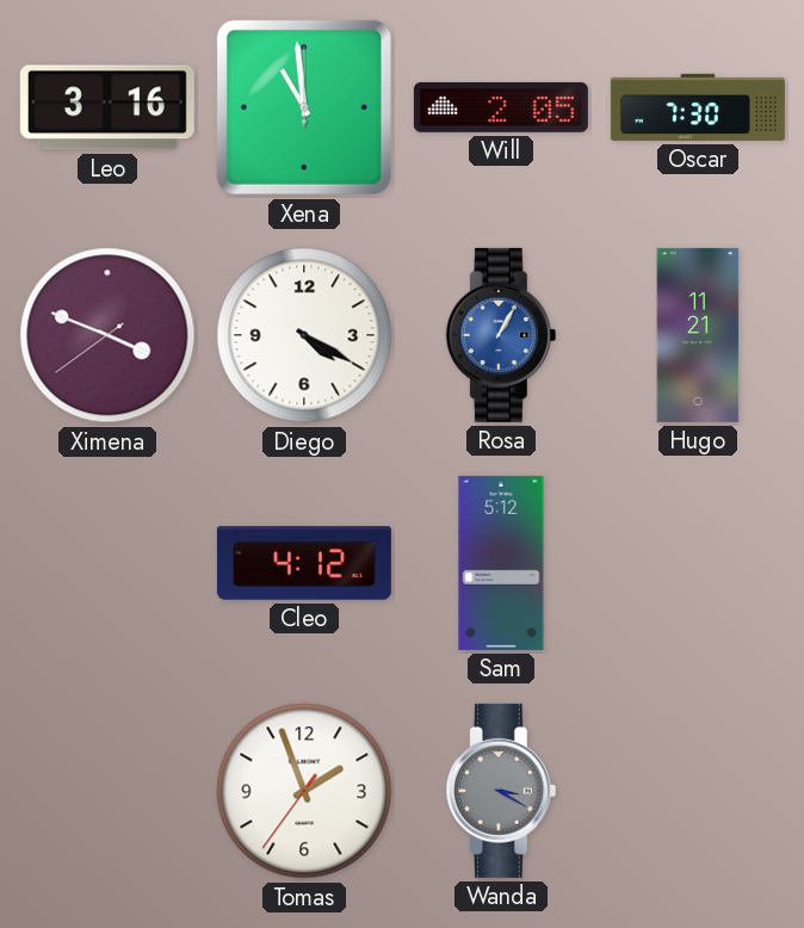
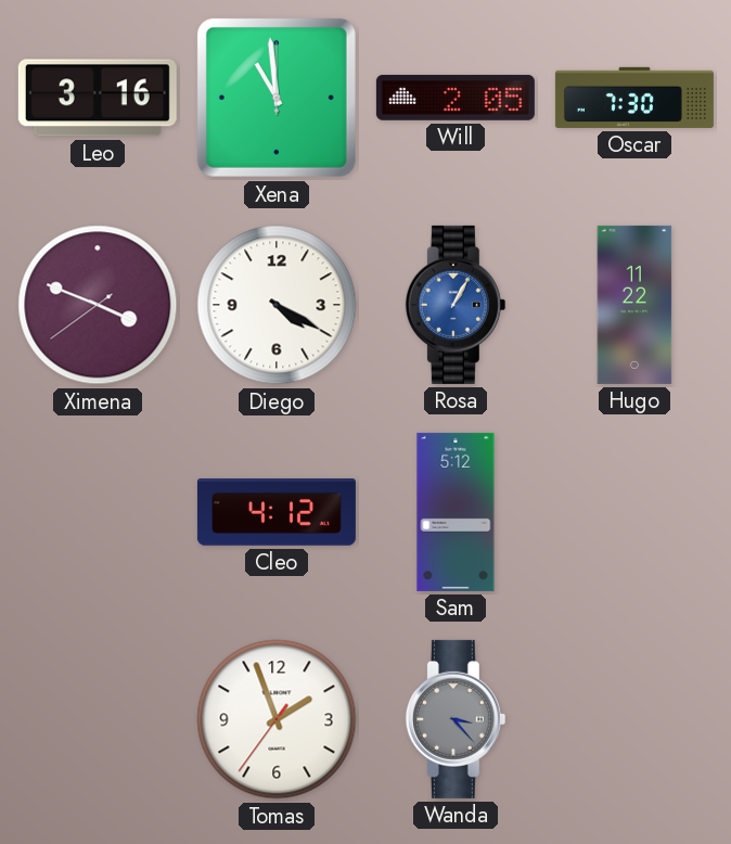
Hugo: 11:21 -> 11:22 (634, 305)
Wanda: 3:20 -> 3:23 (456, 719)
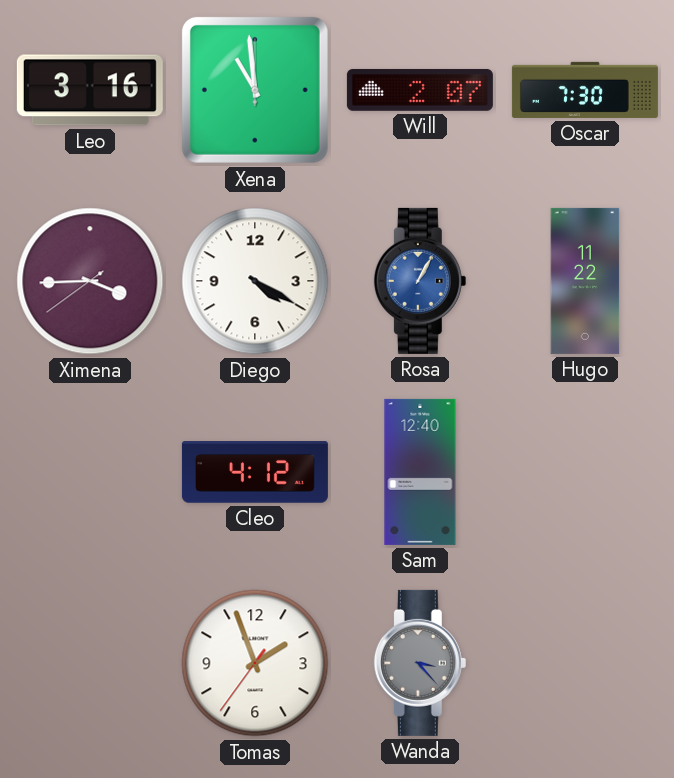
Will: 2:05 -> 2:07 (420, 90)
Ximena: 3:48 -> 3:44 (90, 281)
Sam: 5:12 -> 12:40 (420, 472)
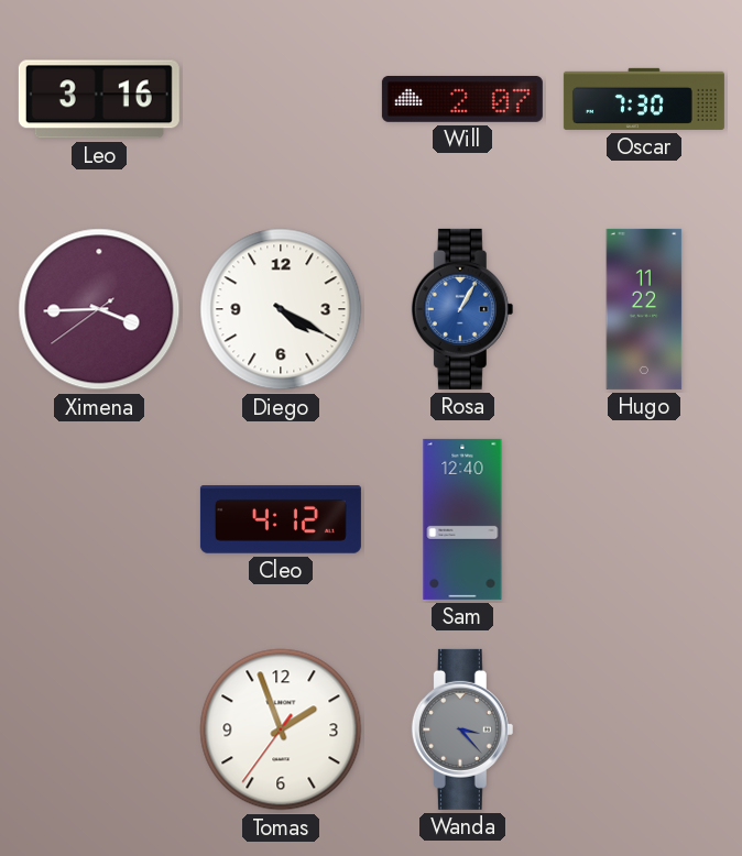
Xena: 10:59 -> none (255, 90)
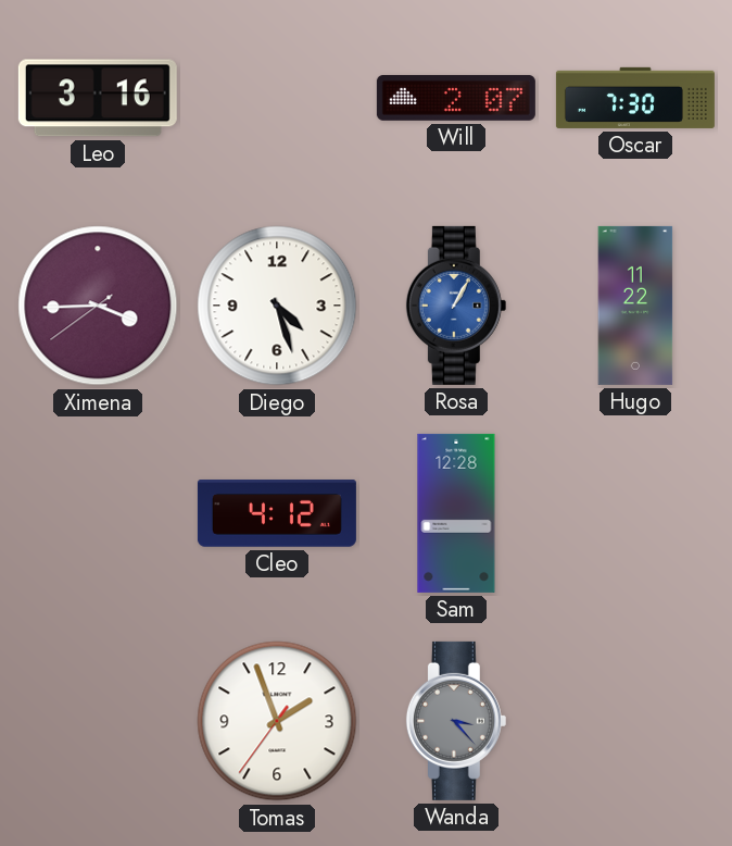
Diego: 4:20 -> 4:27 (277, 306)
Sam: 12:40 -> 12:28 (456, 513)
